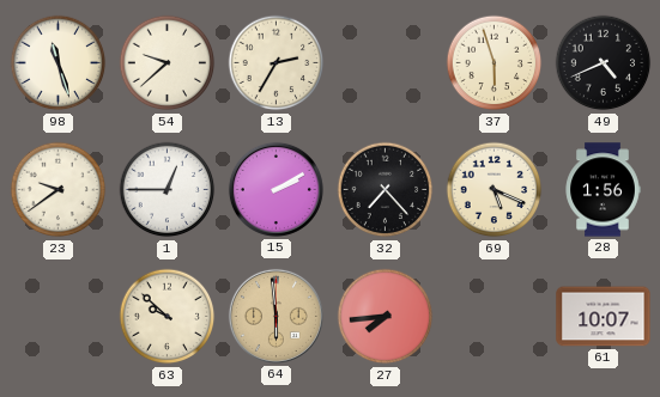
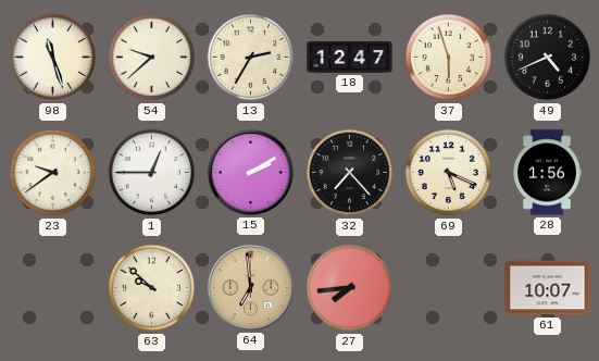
18: none -> 12:47 (350, 57)
64: 5:59 -> 6:59 (250, 287)
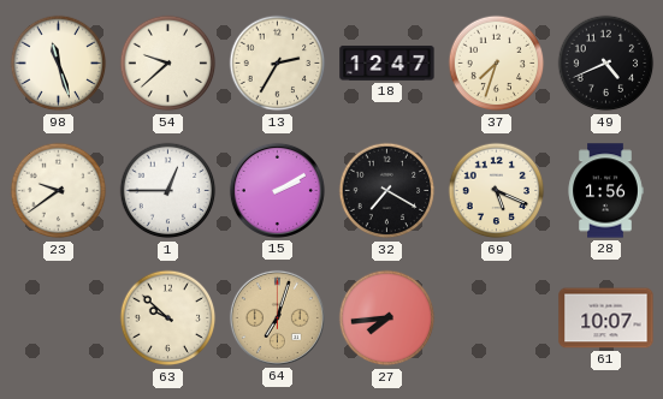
37: 5:57 -> 7:33 (497, 64)
32: 7:23 -> 7:20 (387, 191)
64: 6:59 -> 7:03 (277, 317)
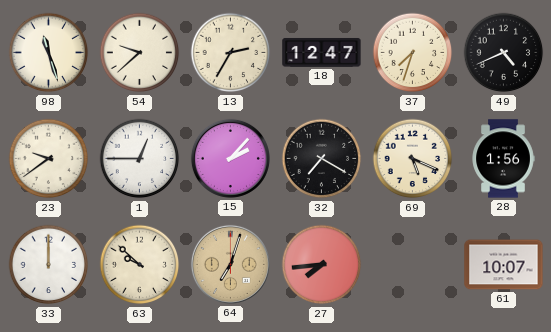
15: 2:10 -> 2:07 (230, 158)
33: none -> 12:00 (49, 265)
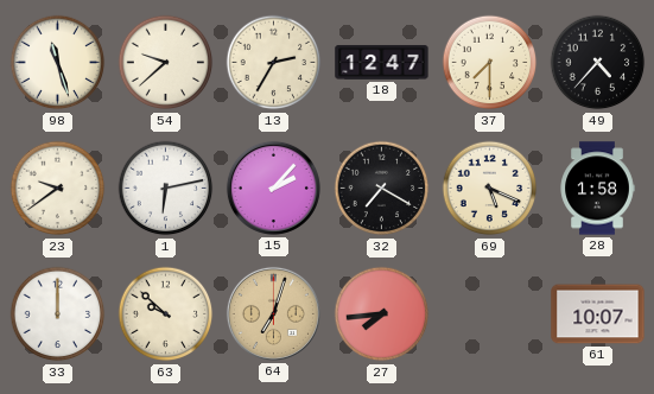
37: 7:33 -> 7:30 (490, 63)
49: 4:41 -> 4:37 (598, 63)
1: 12:45 -> 6:13 (166, 189)
28: 1:56 -> 1:58 (597, 189)
